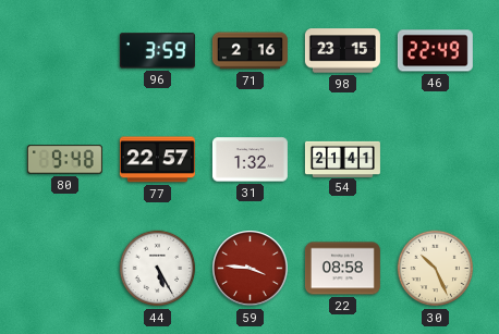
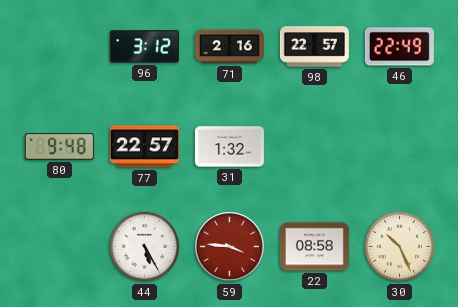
96: 3:59 -> 3:12 (144, 47)
98: 23:15 -> 22:57 (314, 47)
54: 21:41 -> none (342, 159)
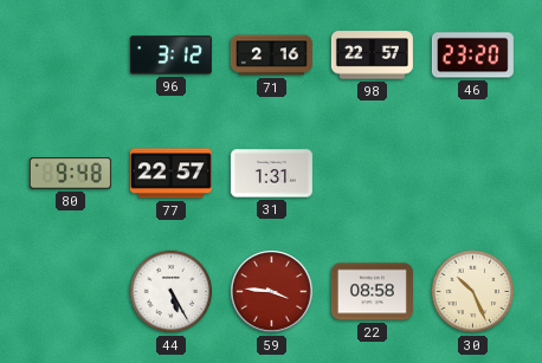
46: 22:49 -> 23:20 (472, 56)
31: 1:32 -> 1:31 (271, 174)
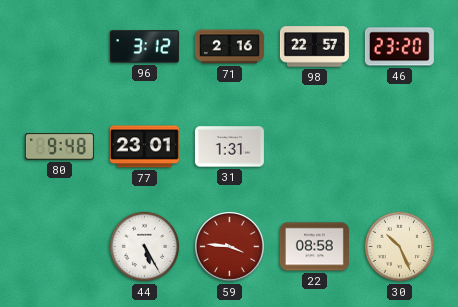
77: 22:57 -> 23:01 (144, 147)
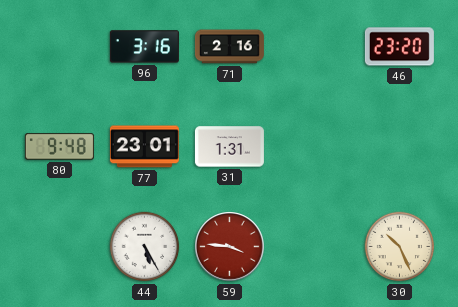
96: 3:12 -> 3:16 (144, 47)
98: 22:57 -> none (314, 47)
22: 08:58 -> none (314, 247)
